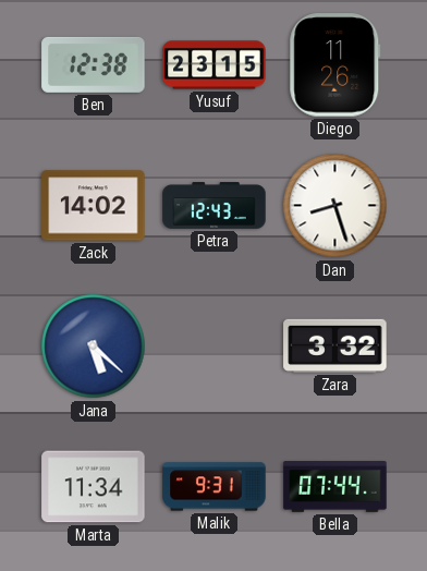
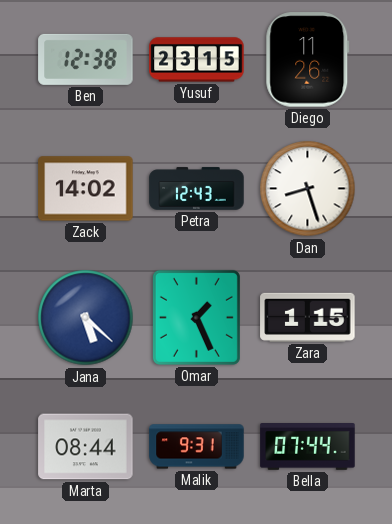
Omar: none -> 1:26 (196, 317)
Zara: 3:32 -> 1:15 (308, 317)
Marta: 11:34 -> 08:44 (86, 447)
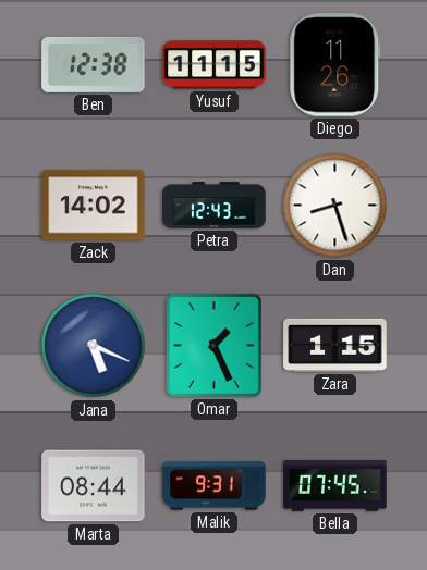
Yusuf: 23:15 -> 11:15 (215, 65)
Jana: 5:22 -> 5:19 (94, 346)
Bella: 07:44 -> 07:45 (335, 486)
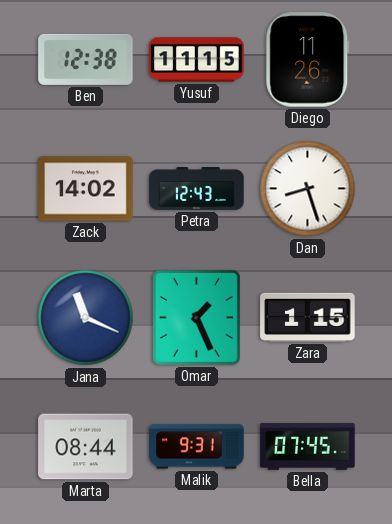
Jana: 5:19 -> 11:19 (86, 318)
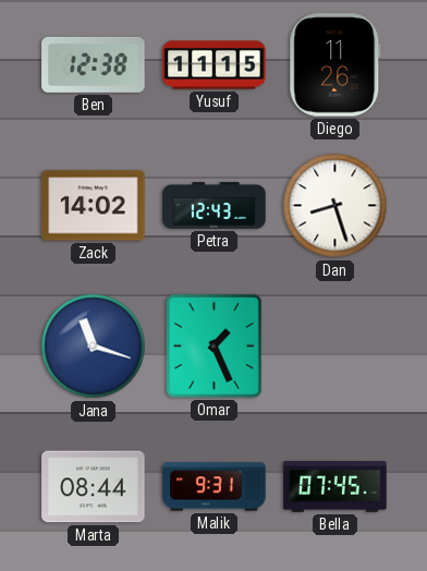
Jana: 11:19 -> 11:18 (94, 347)
Zara: 1:15 -> none (308, 317)
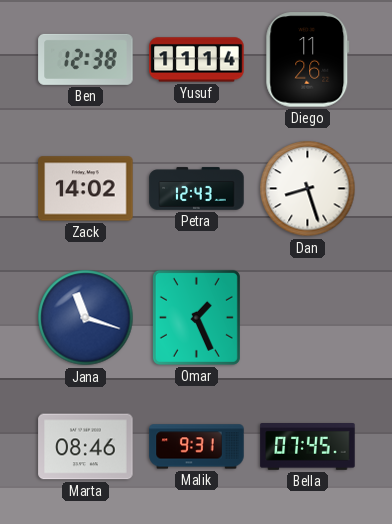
Yusuf: 11:15 -> 11:14 (197, 60)
Marta: 08:44 -> 08:46 (86, 447)
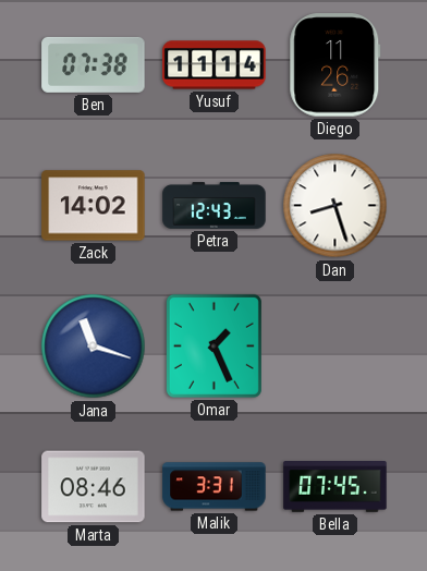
Ben: 12:38 -> 07:38 (94, 64)
Malik: 9:31 -> 3:31 (215, 487)
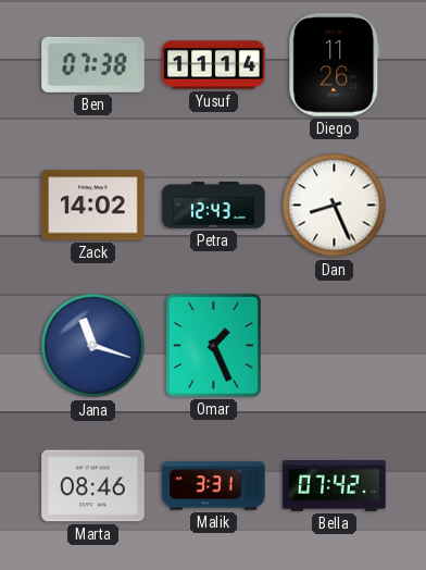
Dan: 8:27 -> 8:26 (335, 206)
Bella: 07:45 -> 07:42 (335, 486)
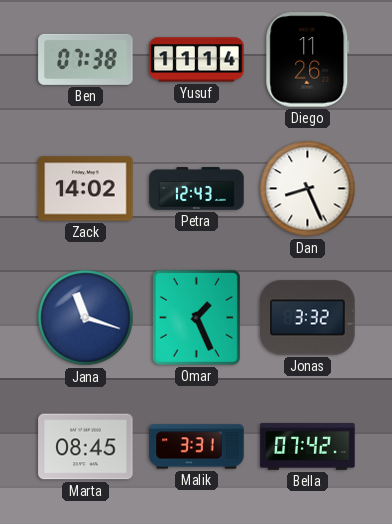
Jonas: none -> 3:32 (308, 318)
Marta: 08:46 -> 08:45 (86, 447)
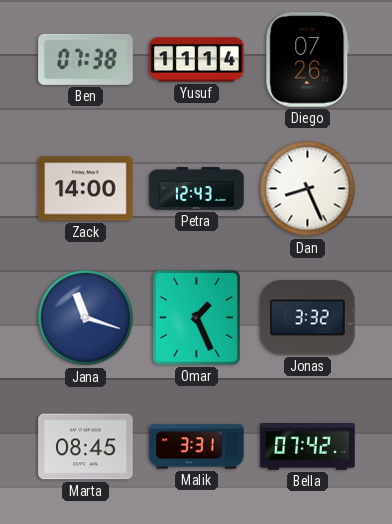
Diego: 11:26 -> 07:26 (308, 60)
Zack: 14:02 -> 14:00 (86, 189)
